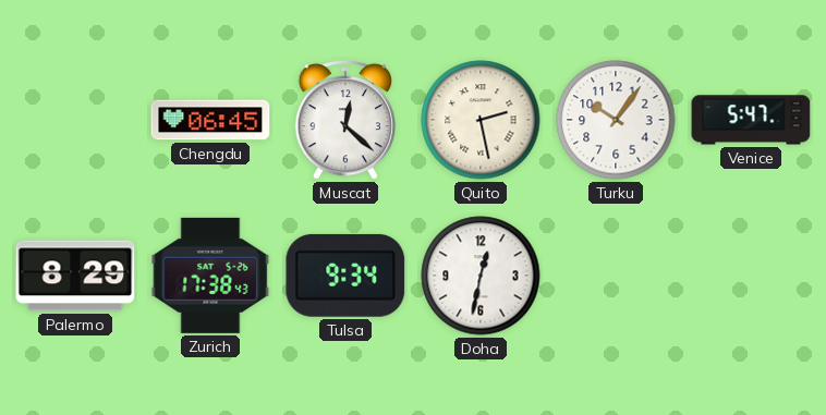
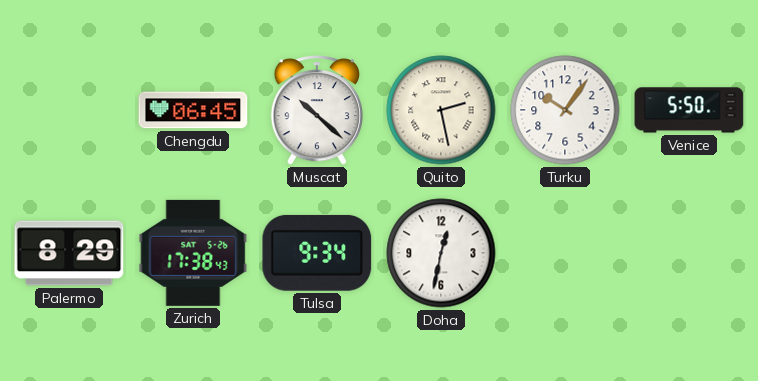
Muscat: 12:22 -> 10:22 (316, 111)
Venice: 5:47 -> 5:50 (689, 110)
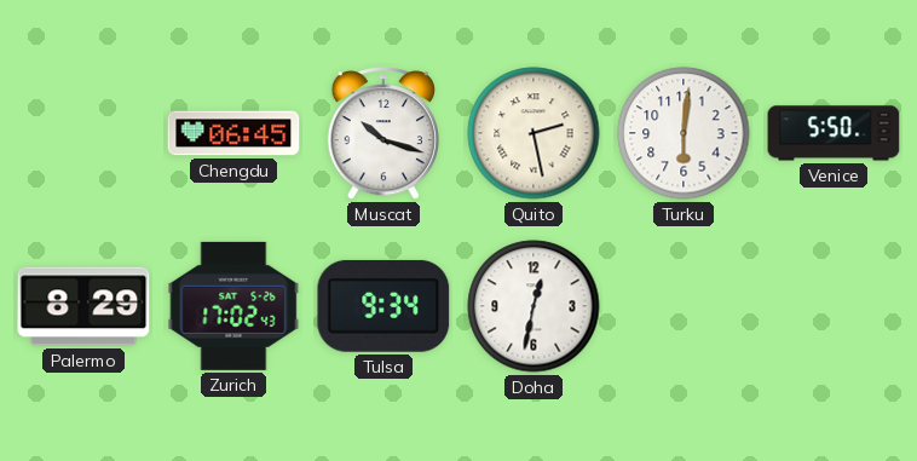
Muscat: 10:22 -> 10:18 (382, 134)
Turku: 10:06 -> 6:01 (684, 133)
Zurich: 17:38 -> 17:02 (233, 306)
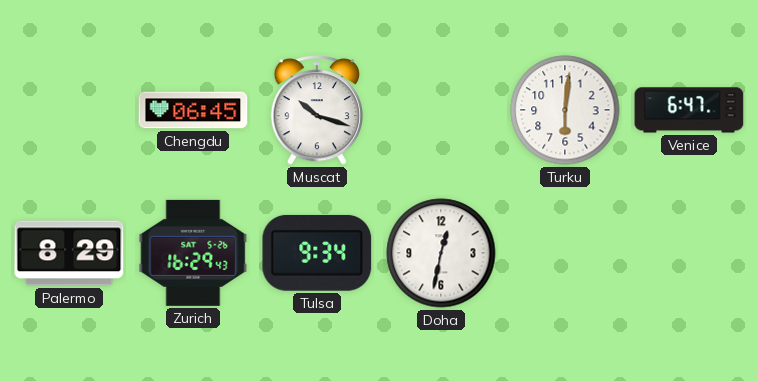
Quito: 2:28 -> none (534, 133)
Venice: 5:50 -> 6:47 (689, 110)
Zurich: 17:02 -> 16:29 (193, 253)
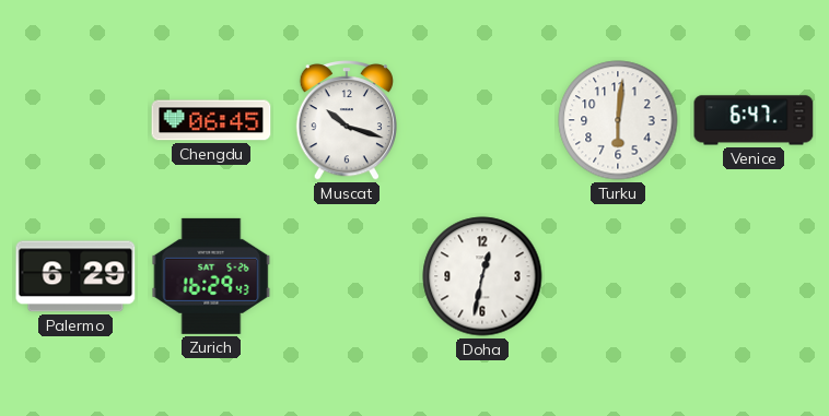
Palermo: 8:29 -> 6:29 (75, 276)
Tulsa: 9:34 -> none (317, 253)
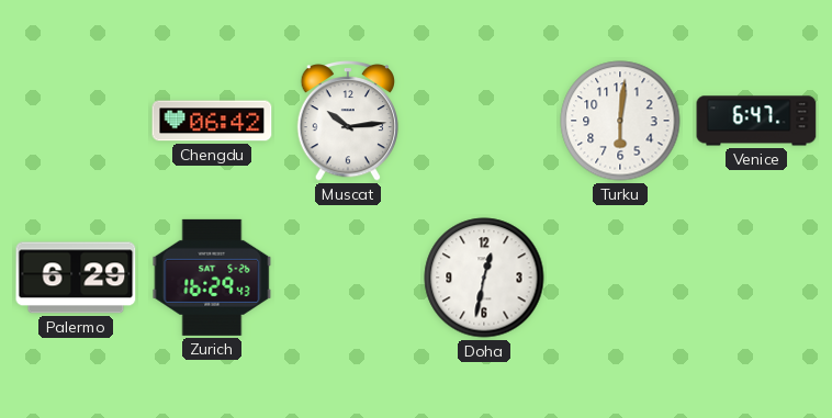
Chengdu: 06:45 -> 06:42 (212, 121)
Muscat: 10:18 -> 10:14 (347, 122)
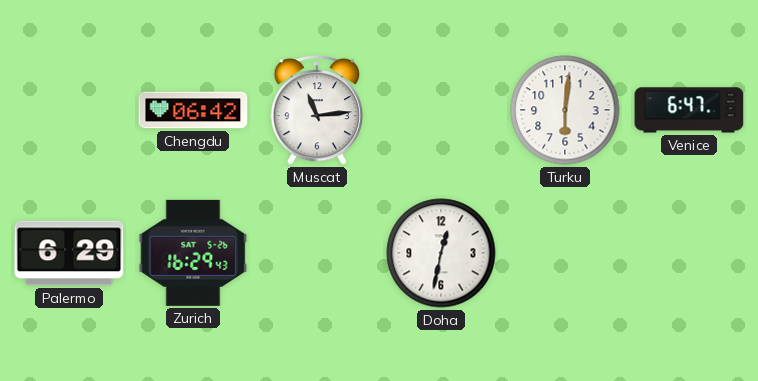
Muscat: 10:14 -> 11:14 (316, 111)
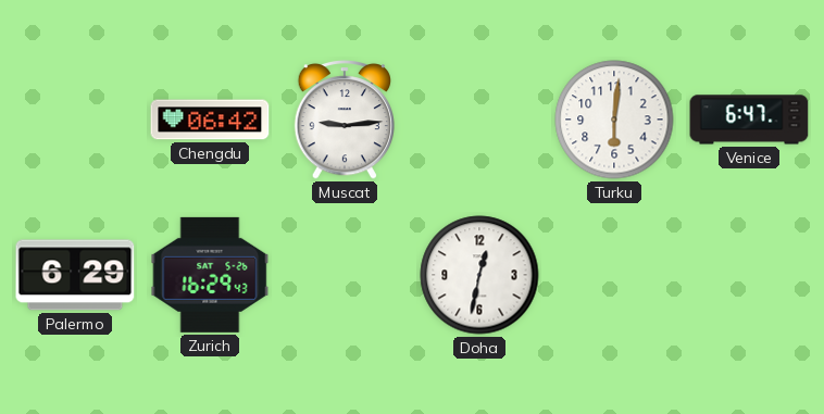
Muscat: 11:14 -> 9:14 (344, 121)
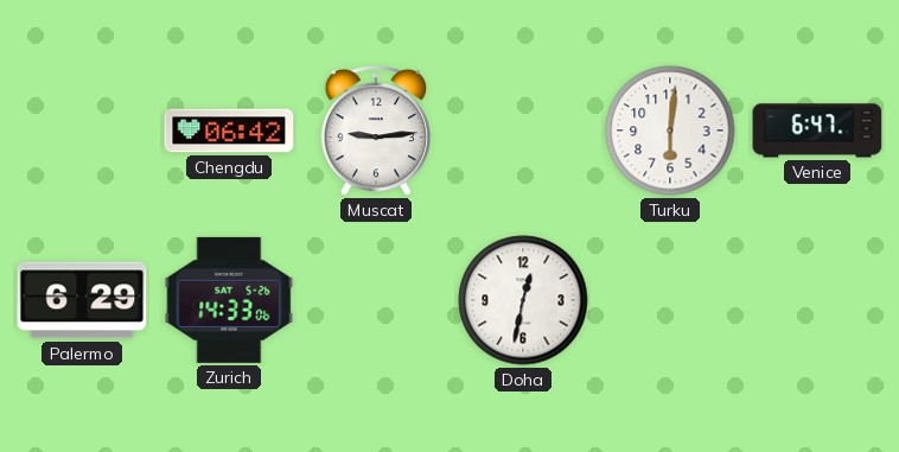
Zurich: 16:29 -> 14:33 (229, 300)
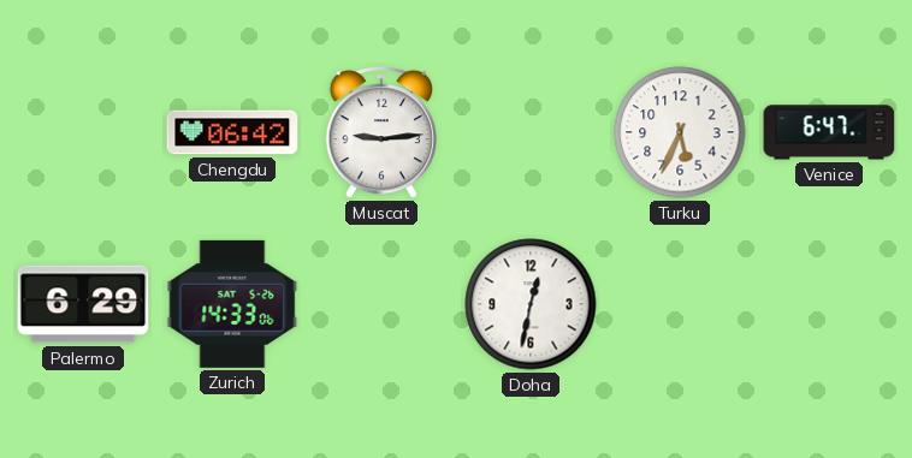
Turku: 6:01 -> 5:34 (680, 132)
